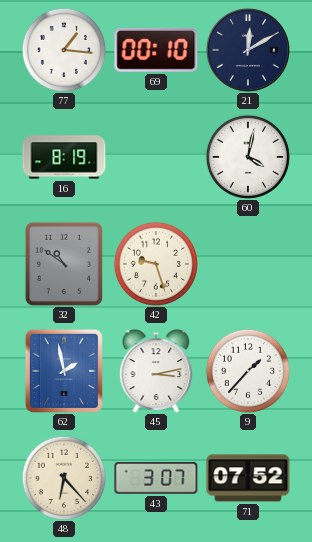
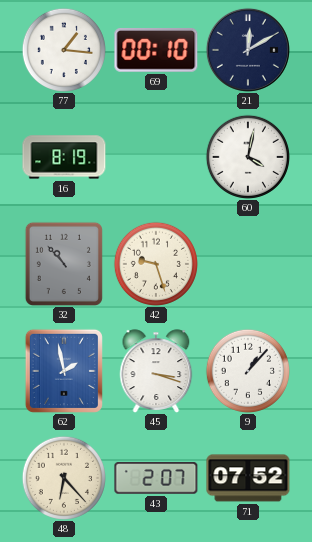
32: 10:51 -> 10:53 (64, 264)
45: 3:13 -> 3:18 (156, 371)
9: 1:37 -> 1:07 (247, 370)
43: 3:07 -> 2:07 (156, 478)
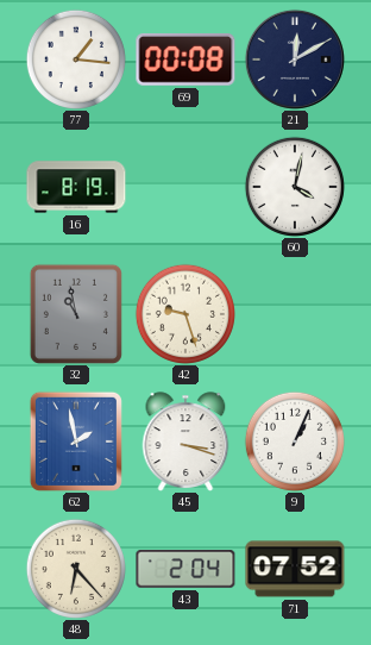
69: 00:10 -> 00:08 (185, 61)
32: 10:53 -> 10:58 (76, 314)
9: 1:07 -> 1:04 (294, 440)
43: 2:07 -> 2:04 (185, 569)
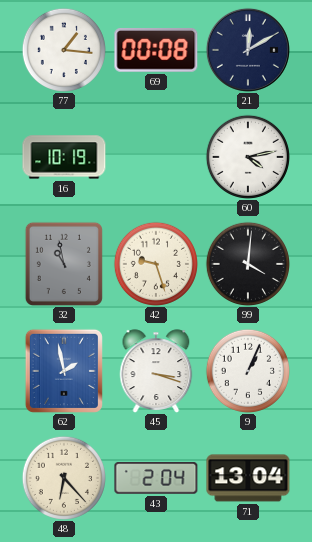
16: 8:19 -> 10:19 (64, 157)
60: 4:02 -> 4:13 (247, 156)
99: none -> 4:01 (247, 263)
71: 07:52 -> 13:04 (248, 478)
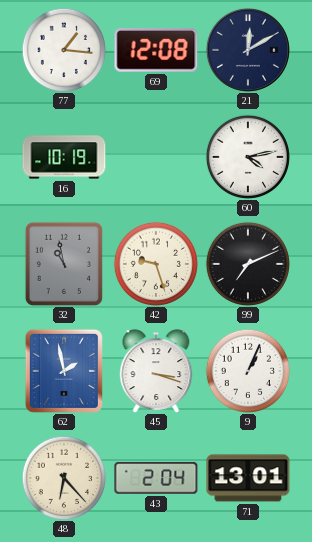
69: 00:08 -> 12:08 (156, 51)
99: 4:01 -> 7:11 (247, 263)
71: 13:04 -> 13:01 (248, 478)
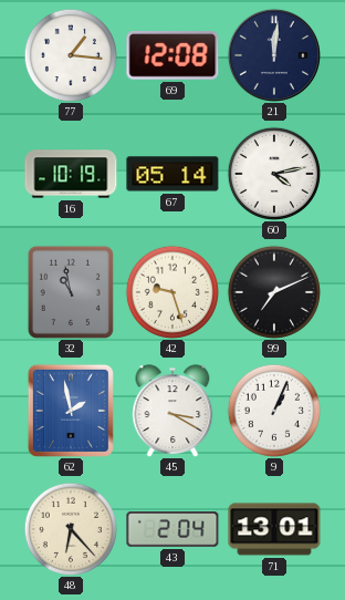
21: 12:10 -> 12:01 (274, 55)
67: none -> 05:14 (172, 174)
45: 3:18 -> 3:20 (172, 411)
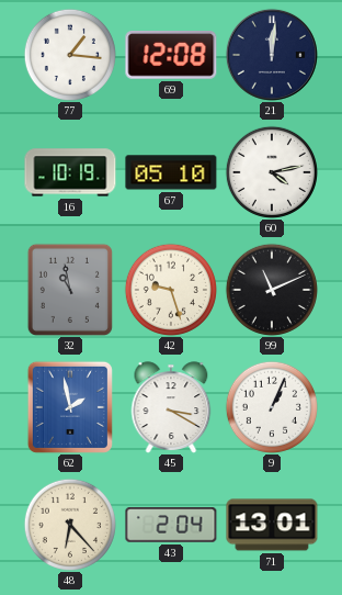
67: 05:14 -> 05:10 (171, 172)
99: 7:11 -> 11:11 (271, 289)
